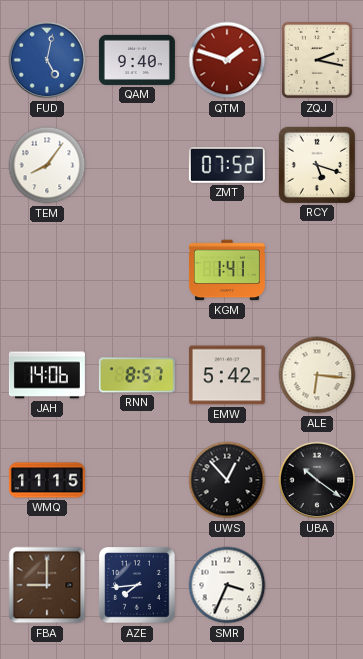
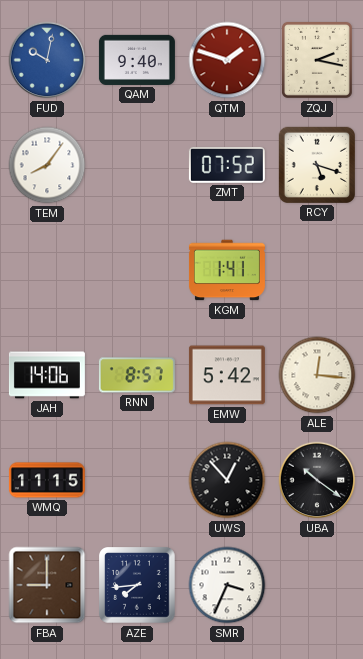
FUD: 5:02 -> 10:02 (47, 60)
ALE: 6:16 -> 12:16 (317, 375)
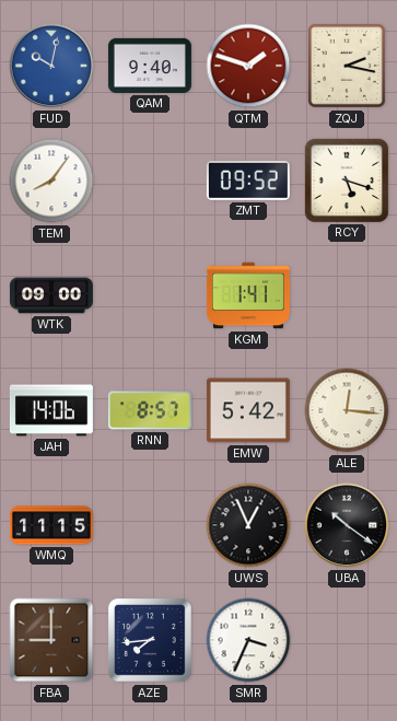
ZMT: 07:52 -> 09:52 (248, 181)
WTK: none -> 09:00 (51, 295)
UWS: 12:53 -> 12:56 (248, 525)
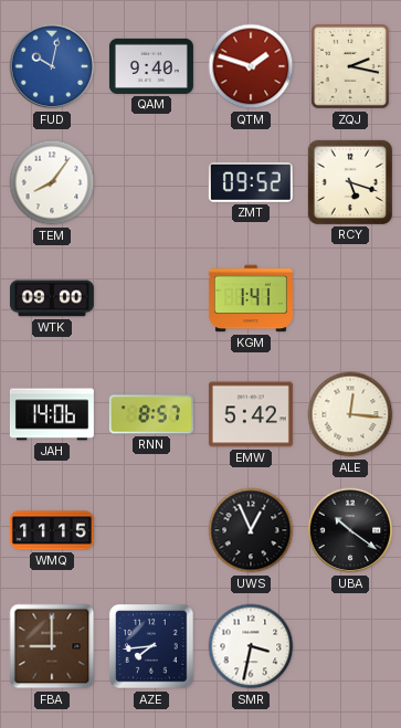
SMR: 3:34 -> 3:32 (251, 646)
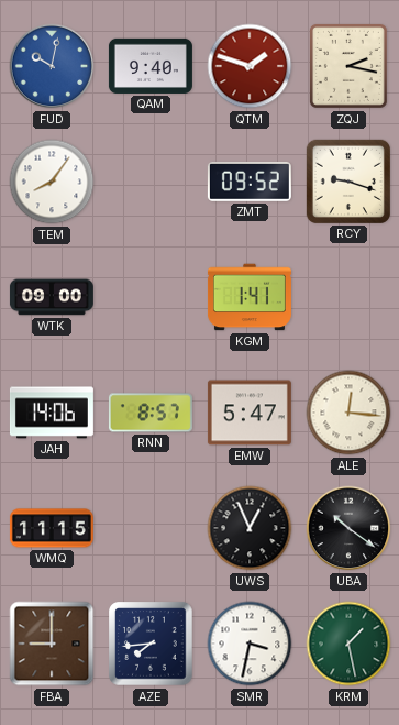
RCY: 5:18 -> 9:18 (348, 182)
EMW: 5:42 -> 5:47 (250, 413)
KRM: none -> 1:28 (348, 644)
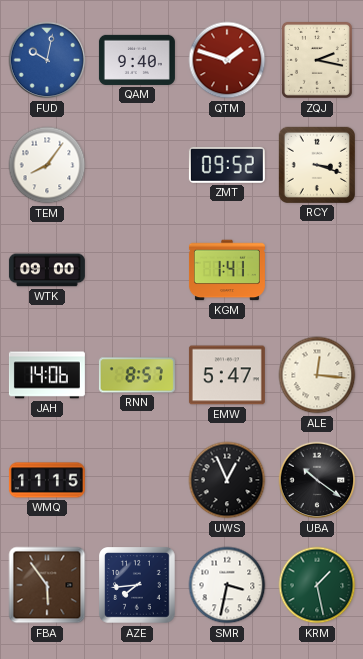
RCY: 9:18 -> 3:18 (317, 165)
FBA: 9:00 -> 5:54 (47, 585)
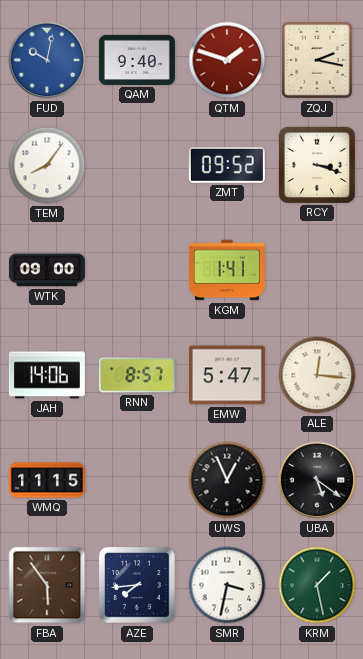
UBA: 10:21 -> 5:21 (317, 480)
